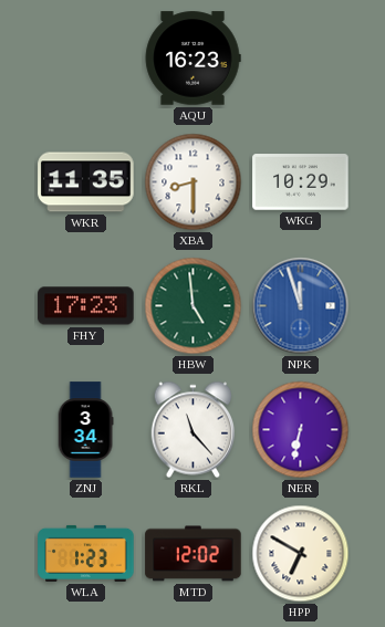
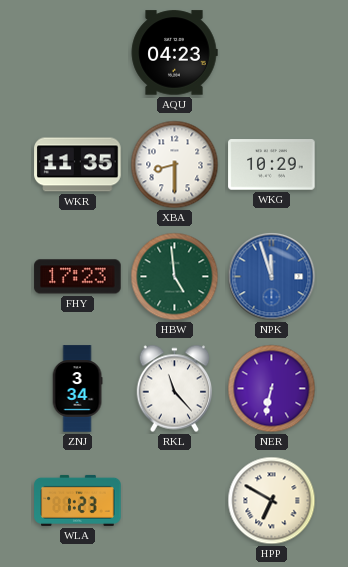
AQU: 16:23 -> 04:23 (174, 53)
MTD: 12:02 -> none (194, 554)
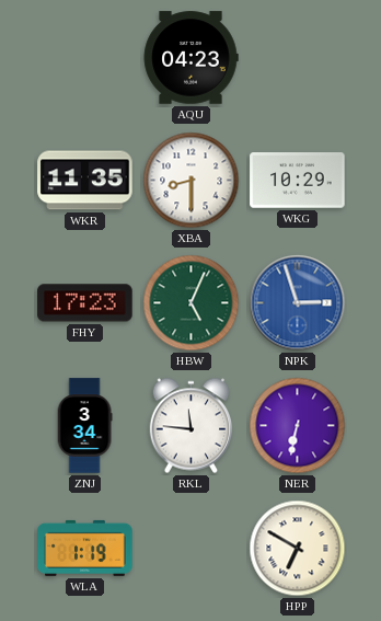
HBW: 4:59 -> 5:04 (192, 303)
NPK: 11:57 -> 2:57 (298, 303)
RKL: 11:23 -> 11:46 (192, 426)
WLA: 1:23 -> 1:19 (85, 548)
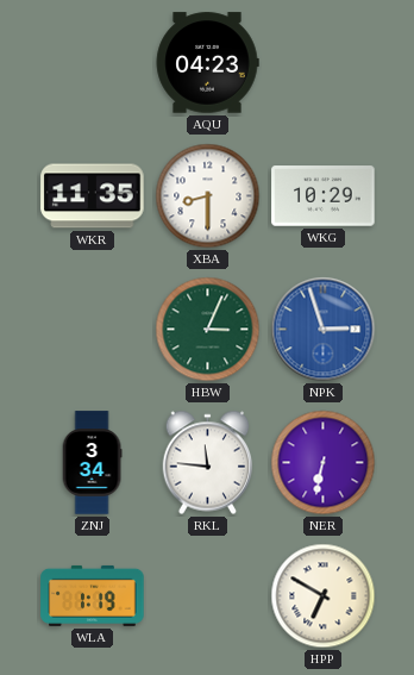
FHY: 17:23 -> none (85, 303)
HBW: 5:04 -> 3:04 (208, 330)
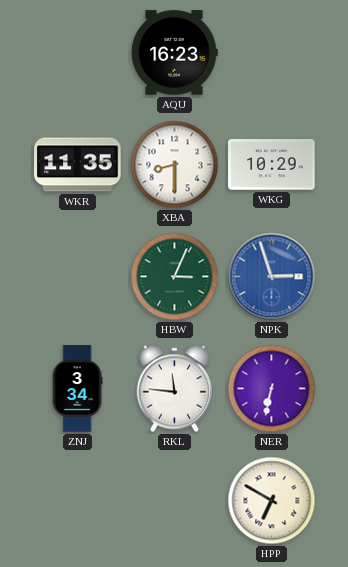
AQU: 04:23 -> 16:23 (174, 53)
WLA: 1:19 -> none (93, 595)
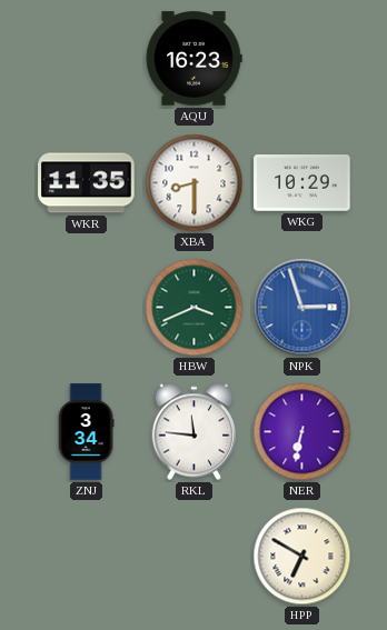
HBW: 3:04 -> 3:41 (195, 308)
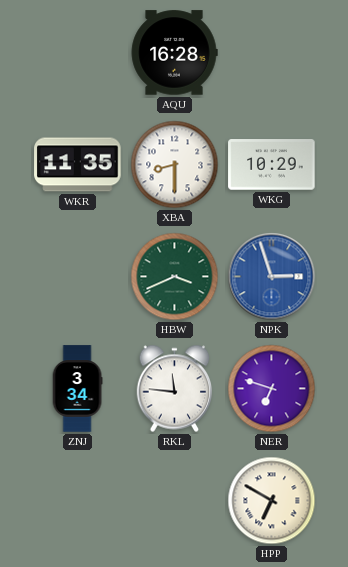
AQU: 16:23 -> 16:28 (174, 53)
NER: 6:32 -> 6:48 (272, 389)
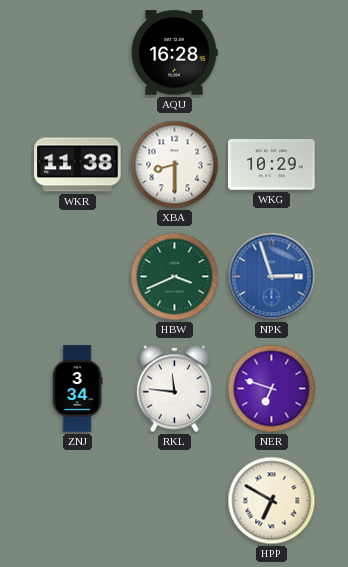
WKR: 11:35 -> 11:38 (78, 165)
